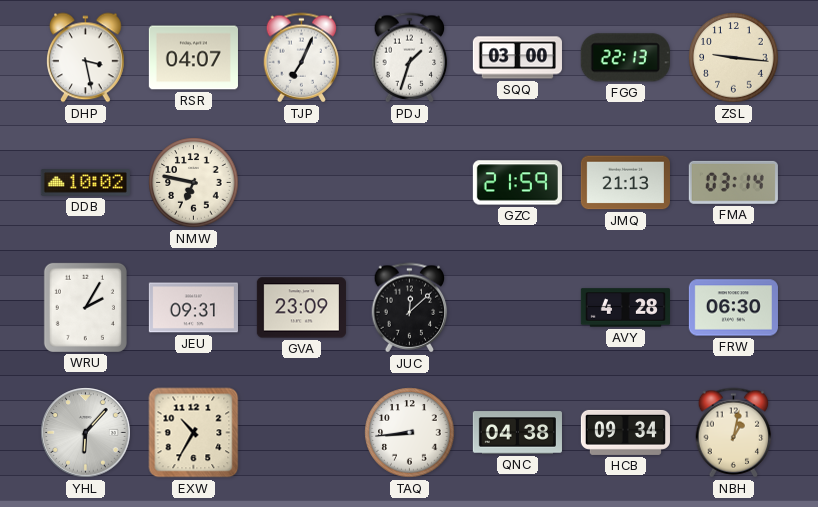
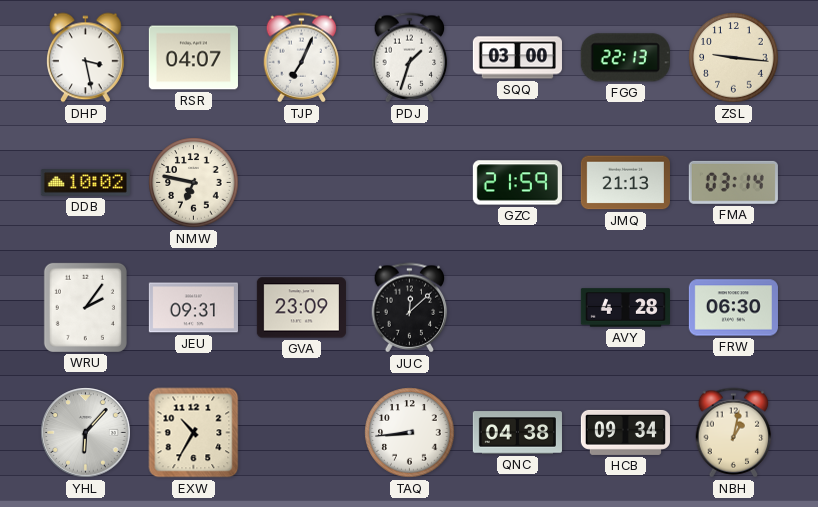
WRU: 2:05 -> 2:06 (85, 307)
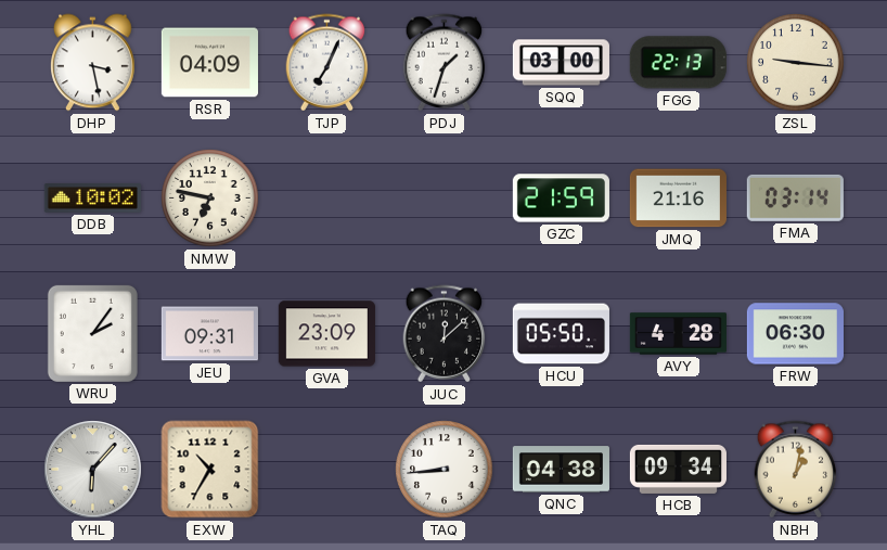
RSR: 04:07 -> 04:09 (209, 63)
JMQ: 21:13 -> 21:16 (678, 199)
HCU: none -> 05:50 (561, 334)
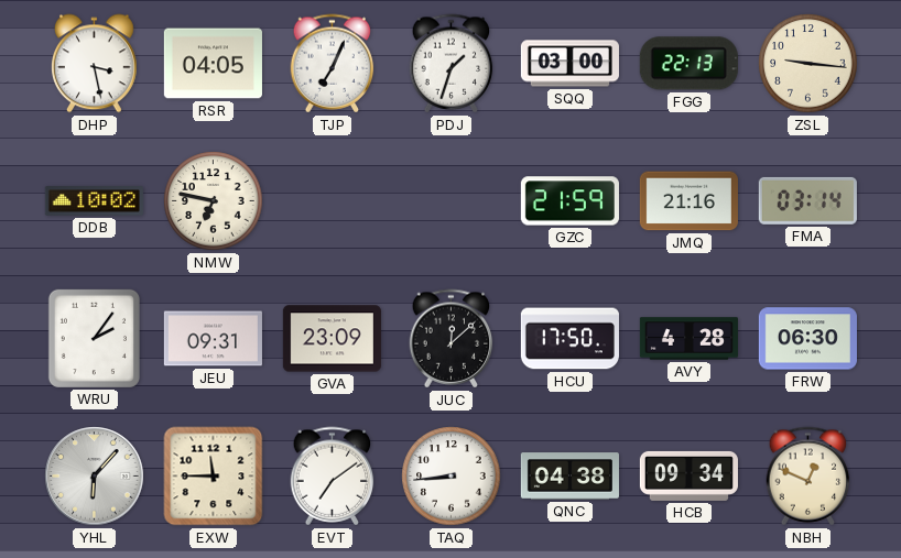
RSR: 04:09 -> 04:05 (213, 64)
HCU: 05:50 -> 17:50 (569, 339)
EXW: 10:35 -> 11:45 (214, 477)
EVT: none -> 7:09 (333, 477)
NBH: 1:02 -> 12:49 (808, 477)
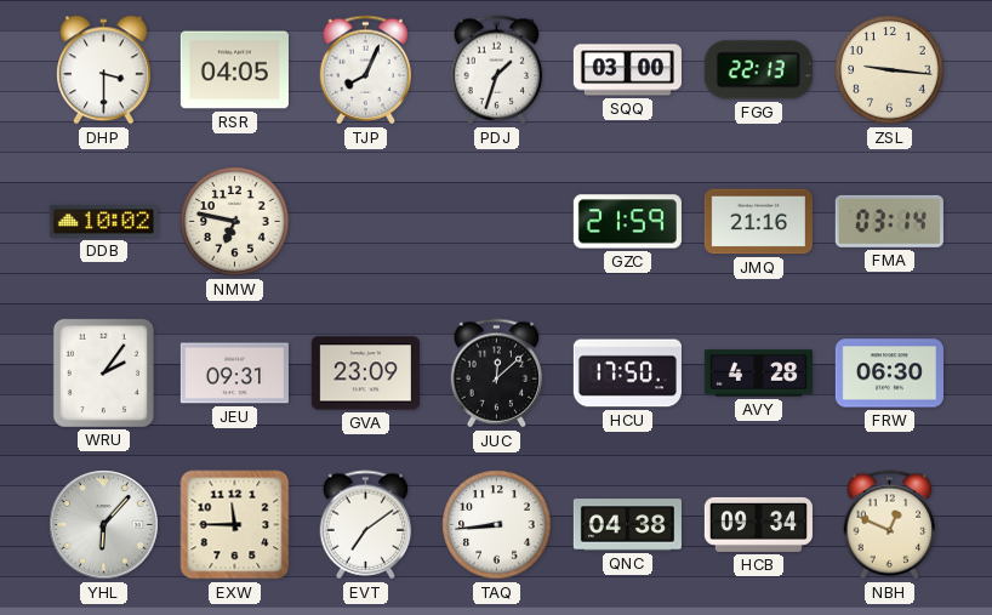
DHP: 3:28 -> 3:30 (104, 70)
TJP: 7:04 -> 8:04 (366, 70)
